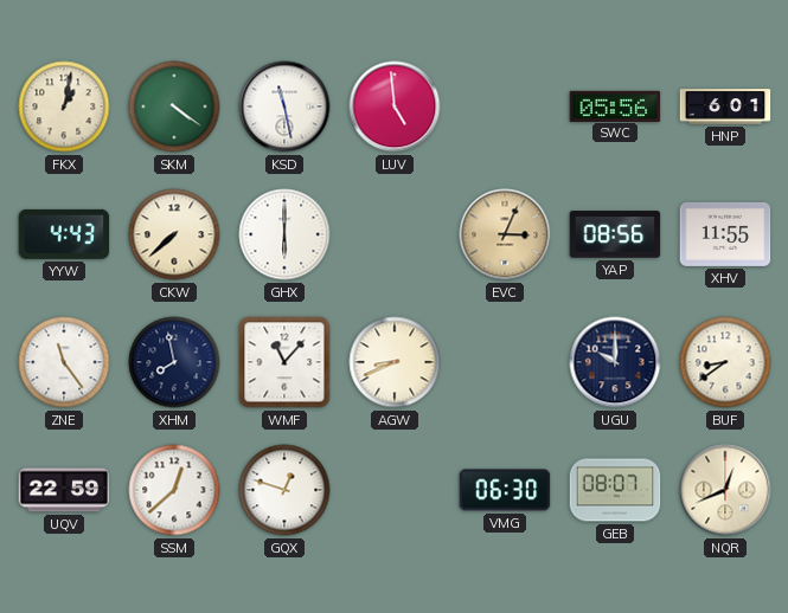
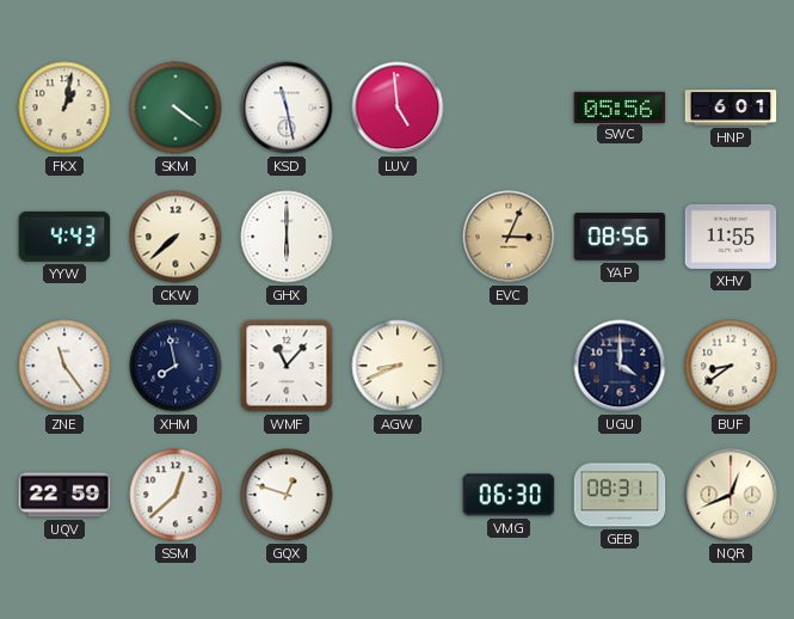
UGU: 10:00 -> 4:00 (620, 366)
GEB: 08:07 -> 08:31 (620, 495)
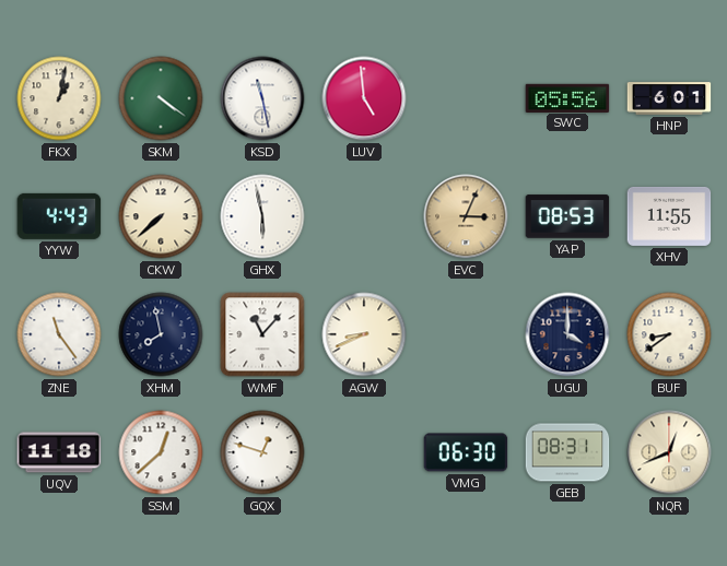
GHX: 6:00 -> 5:58 (262, 216)
YAP: 08:56 -> 08:53 (567, 216)
UQV: 22:59 -> 11:18 (59, 452)
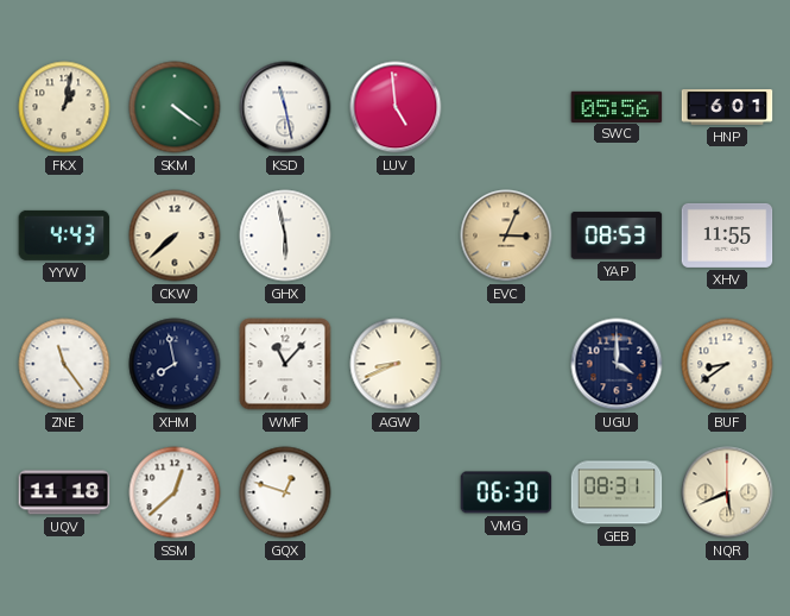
NQR: 12:41 -> 5:41 (727, 492)
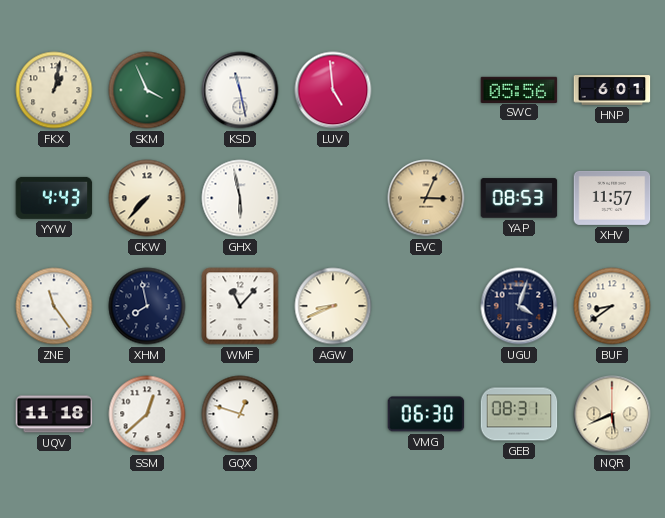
SKM: 4:21 -> 3:56 (147, 90)
CKW: 7:38 -> 7:37 (147, 198)
XHV: 11:55 -> 11:57 (612, 198)
UGU: 4:00 -> 4:03 (519, 306)
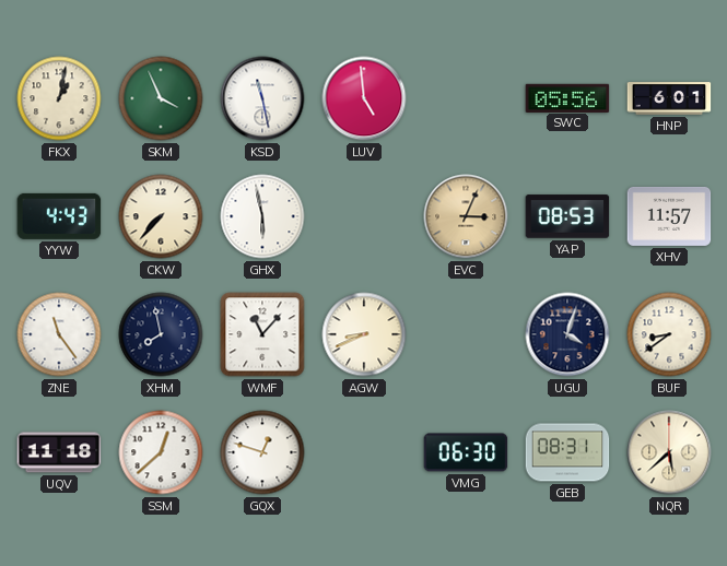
NQR: 5:41 -> 5:38 (669, 452)
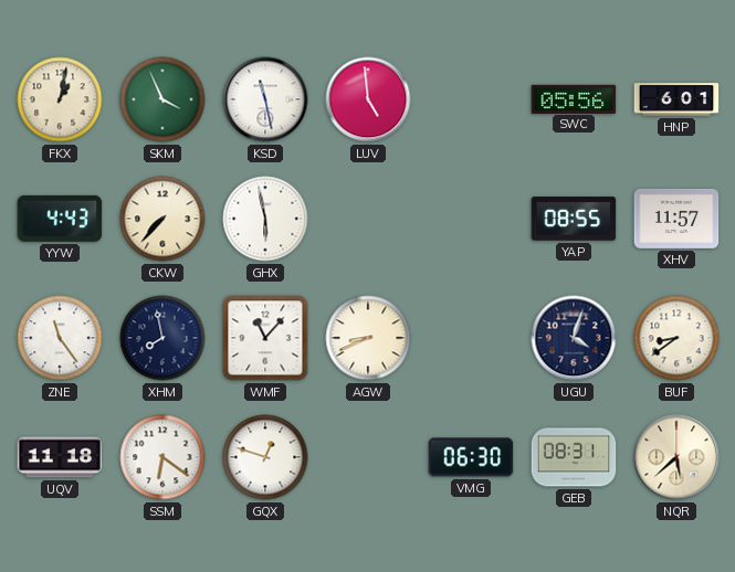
EVC: 3:04 -> none (466, 216)
YAP: 08:53 -> 08:55 (574, 219)
SSM: 12:38 -> 6:21 (162, 457)
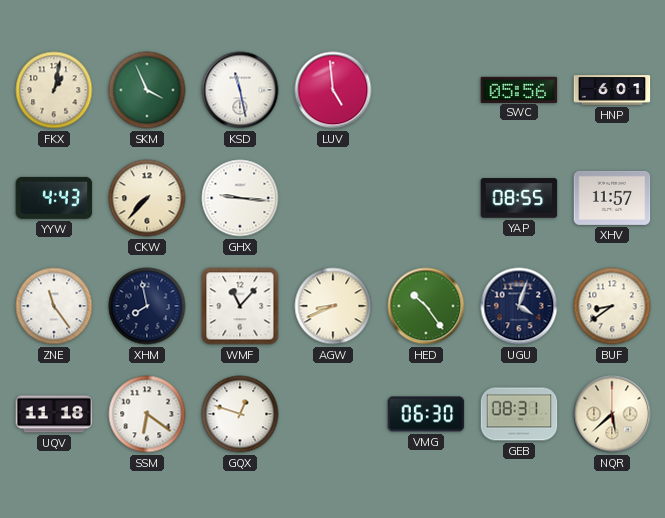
GHX: 5:58 -> 9:16 (240, 198)
HED: none -> 10:24 (426, 306)
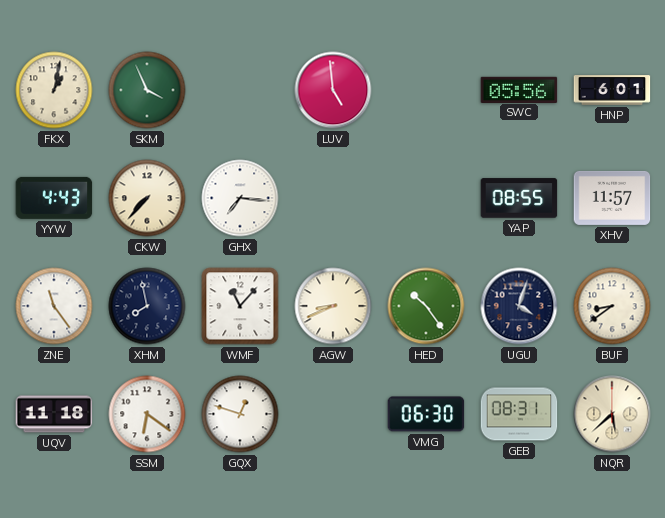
KSD: 11:28 -> none (240, 90)
GHX: 9:16 -> 7:16 (240, 198)
